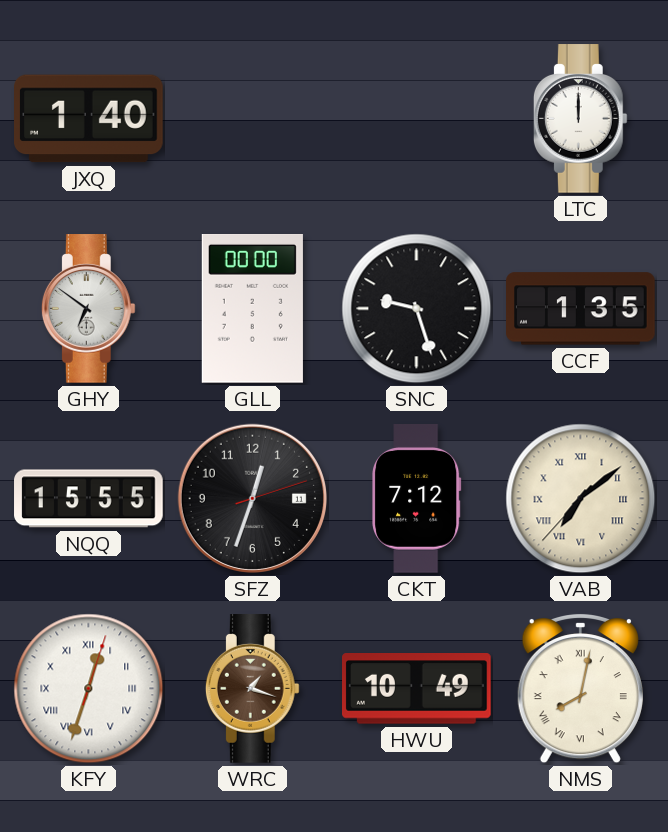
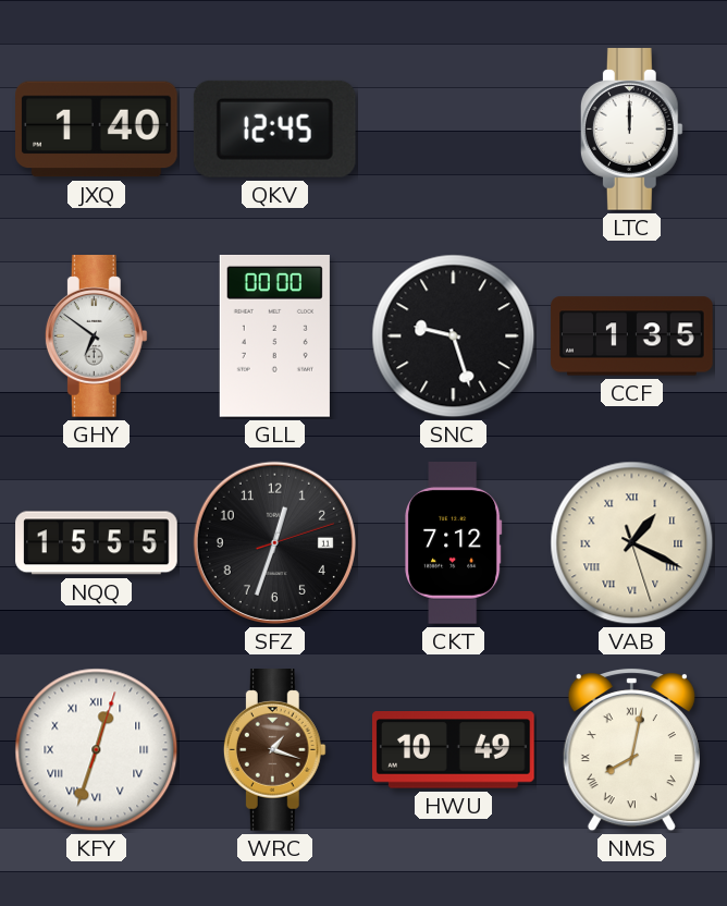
QKV: none -> 12:45 (274, 128)
VAB: 7:08 -> 1:19 (632, 543)
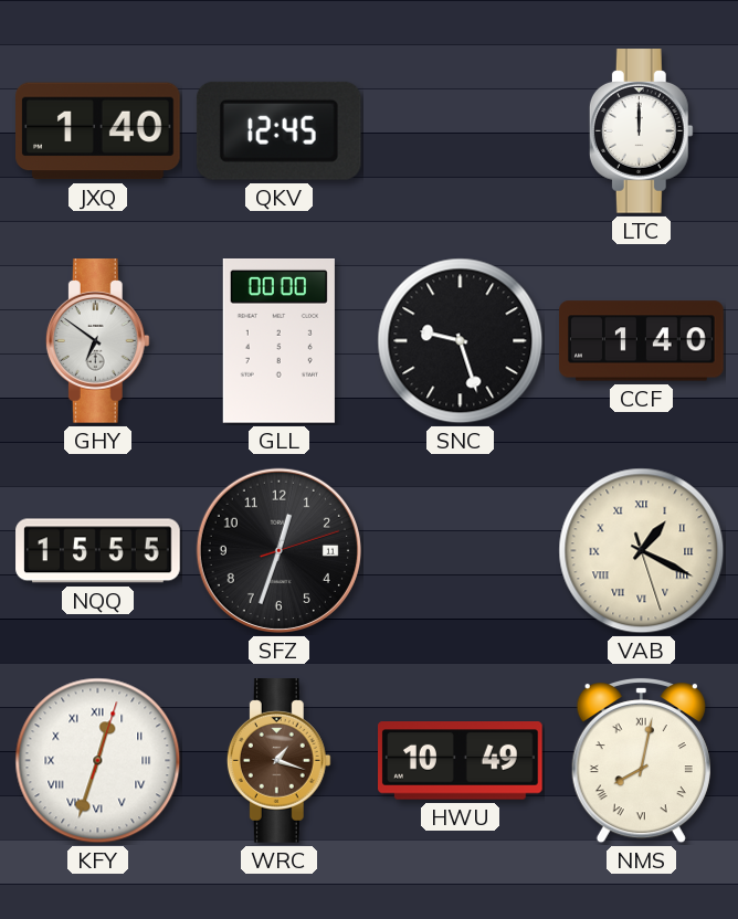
CCF: 1:35 -> 1:40 (642, 341)
CKT: 7:12 -> none (454, 543)
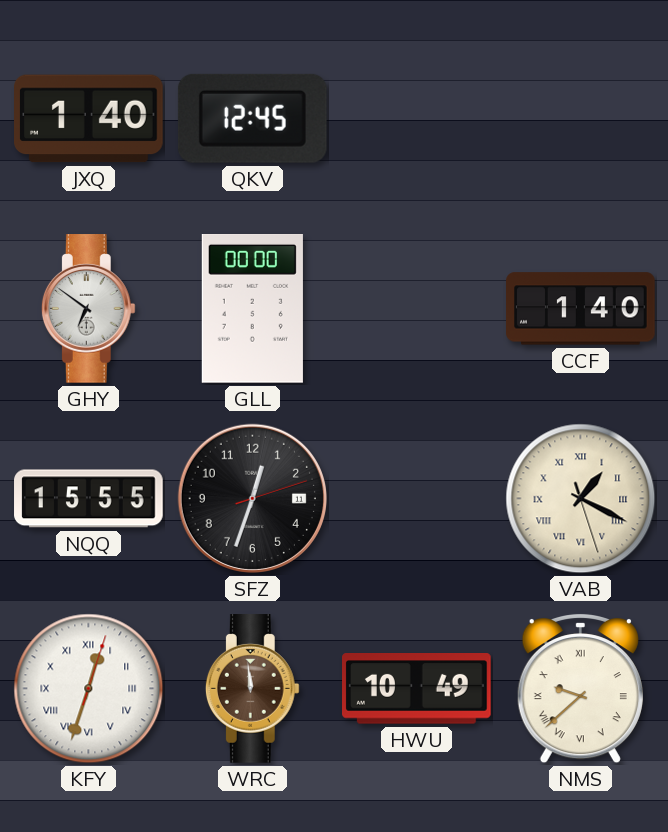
LTC: 12:00 -> none (641, 131)
SNC: 9:27 -> none (461, 341)
WRC: 1:18 -> 11:59 (252, 689)
NMS: 8:02 -> 9:38 (580, 688)
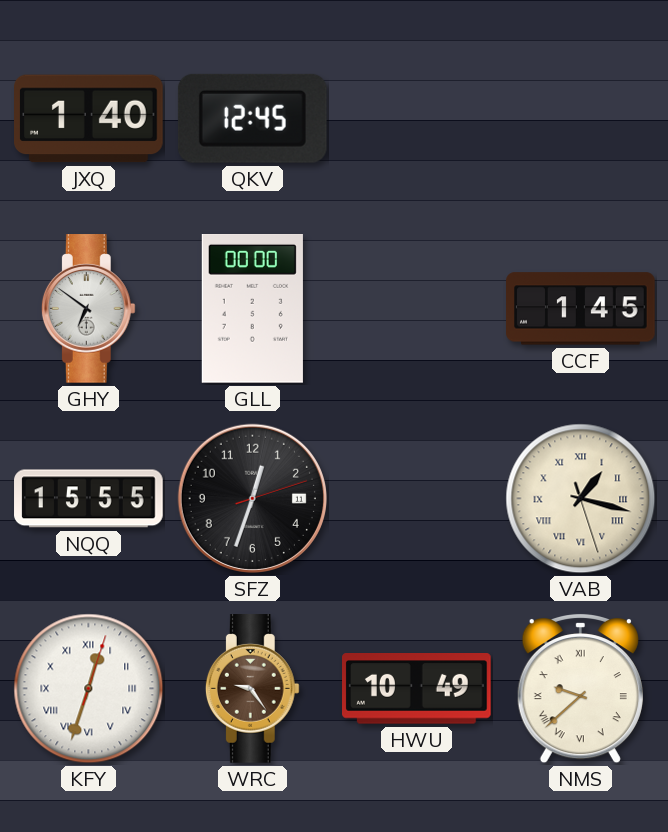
CCF: 1:40 -> 1:45 (581, 309)
VAB: 1:19 -> 1:17 (581, 499)
WRC: 11:59 -> 9:24 (252, 689)
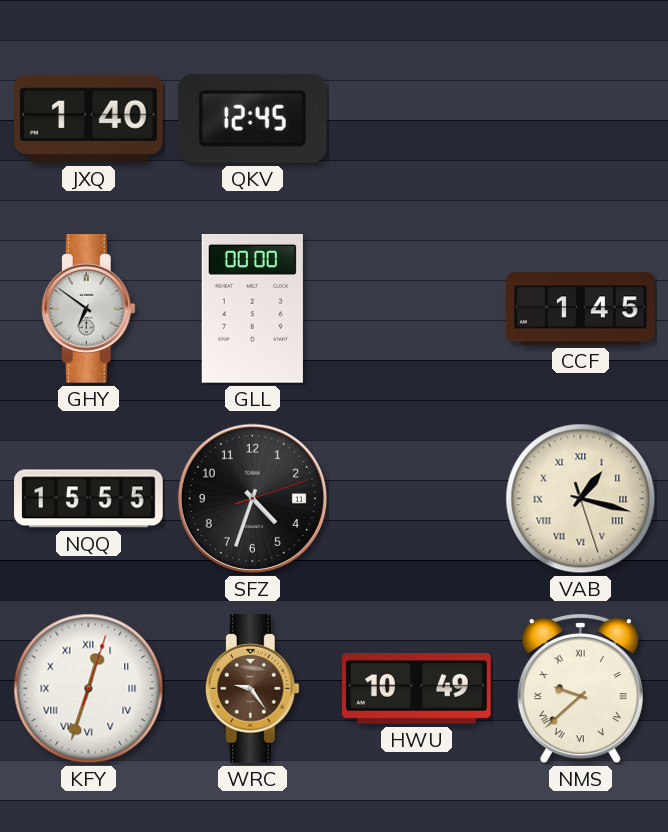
SFZ: 12:33 -> 4:33 (252, 498)
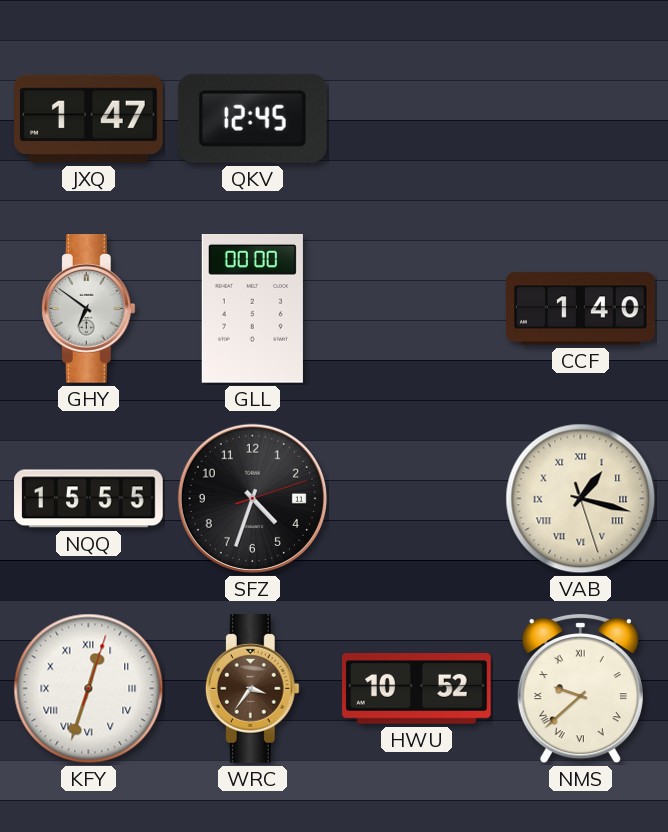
JXQ: 1:40 -> 1:47 (89, 119)
CCF: 1:45 -> 1:40 (581, 309)
WRC: 9:24 -> 3:36 (252, 689)
HWU: 10:49 -> 10:52 (417, 689)
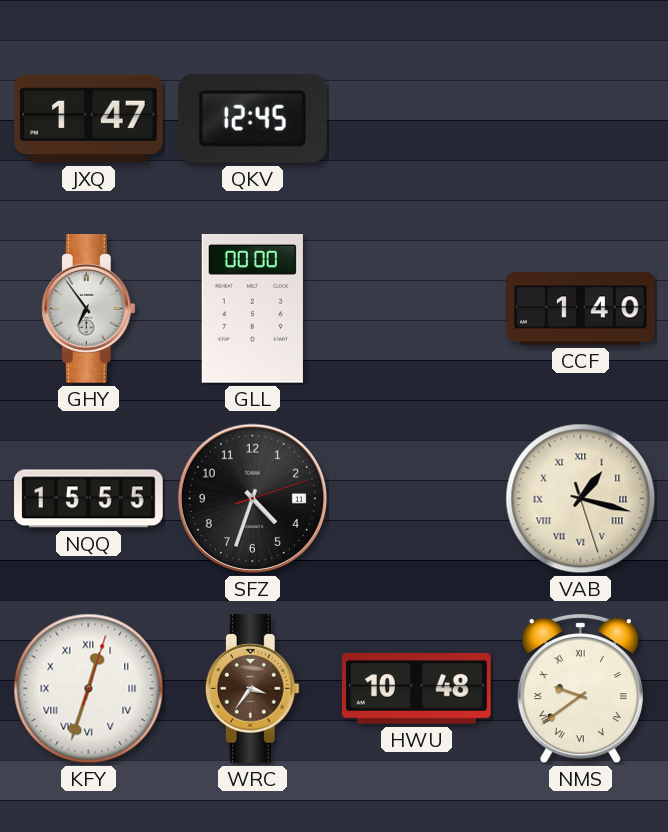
GHY: 6:51 -> 6:54 (88, 309)
HWU: 10:52 -> 10:48 (417, 689)
NMS: 9:38 -> 9:39 (580, 688)
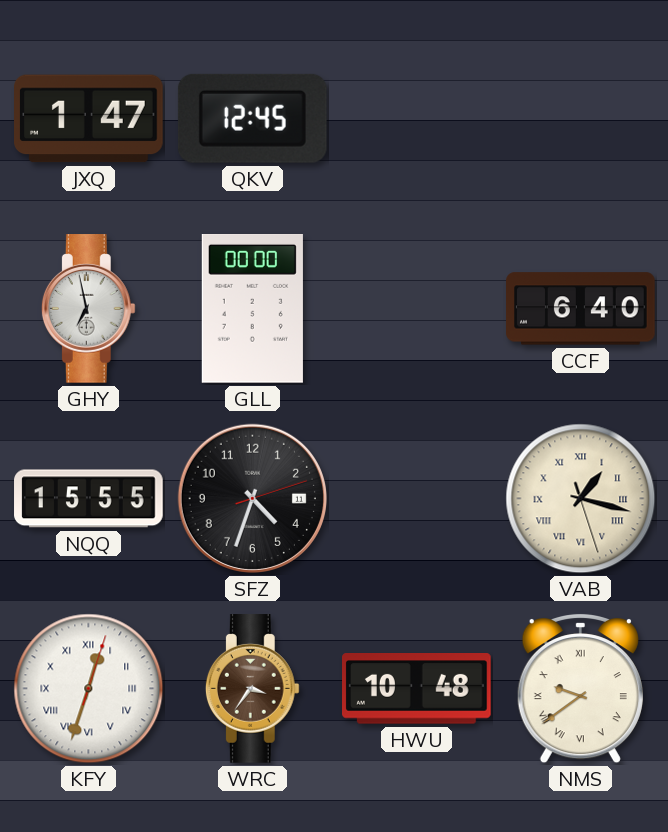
GHY: 6:54 -> 6:58 (88, 309)
CCF: 1:40 -> 6:40 (581, 309)
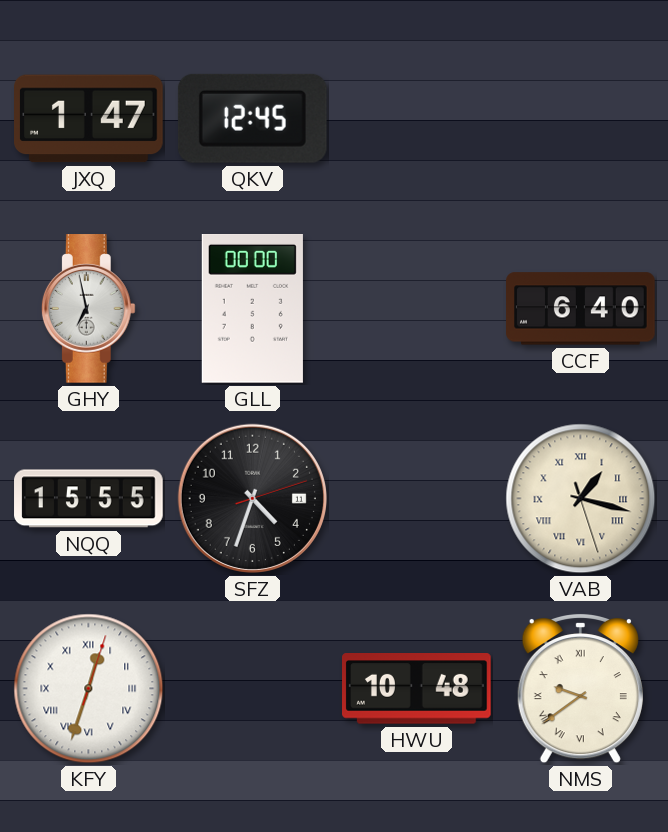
WRC: 3:36 -> none (252, 689)
